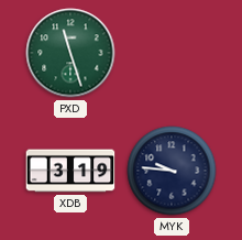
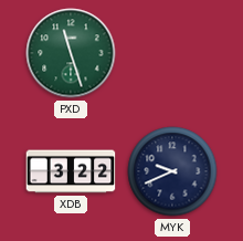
XDB: 3:19 -> 3:22 (71, 171)
MYK: 9:46 -> 9:41 (172, 171)
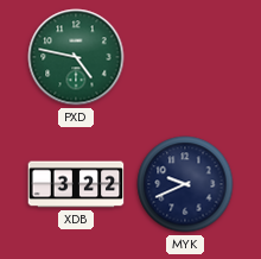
PXD: 11:27 -> 4:47 (76, 57)
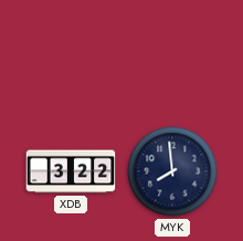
PXD: 4:47 -> none (76, 57)
MYK: 9:41 -> 7:59 (172, 171)
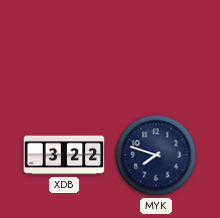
MYK: 7:59 -> 7:48 (156, 155)
